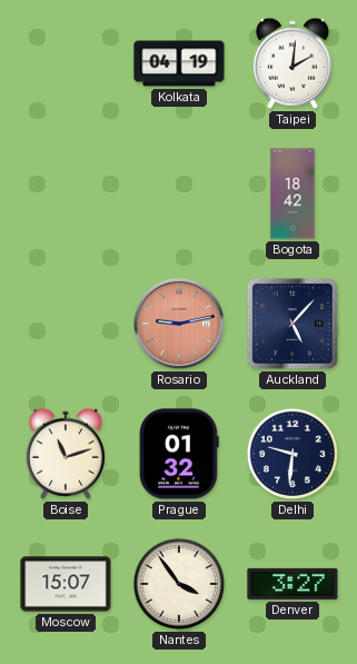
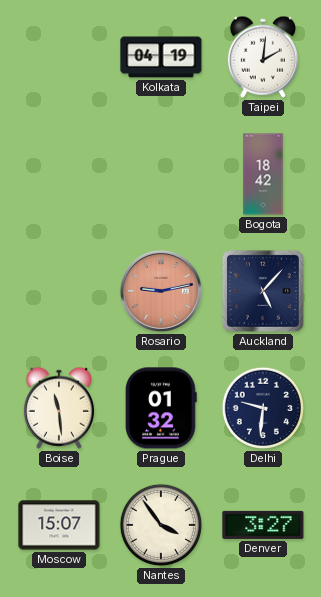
Boise: 11:12 -> 11:29 (59, 408)
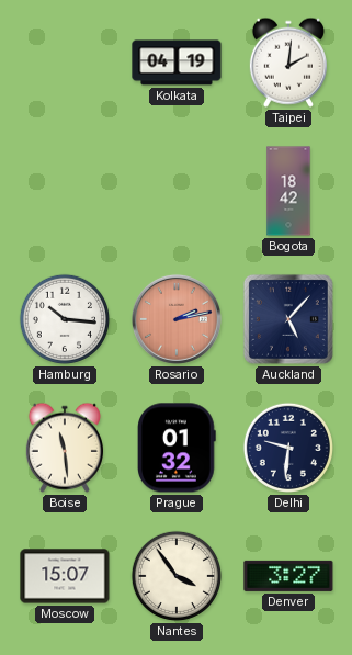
Hamburg: none -> 10:16 (65, 319)
Rosario: 9:13 -> 2:13 (177, 319)
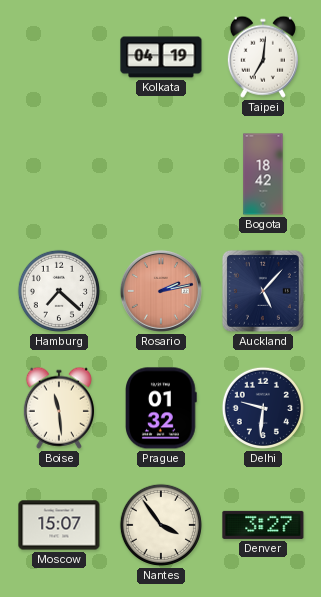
Taipei: 2:01 -> 7:01 (263, 57)
Hamburg: 10:16 -> 7:22 (59, 291)
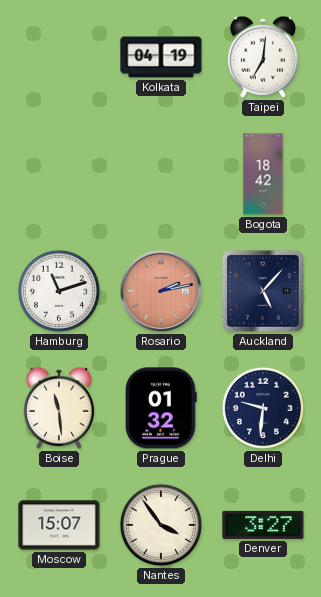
Hamburg: 7:22 -> 11:12 (59, 291)
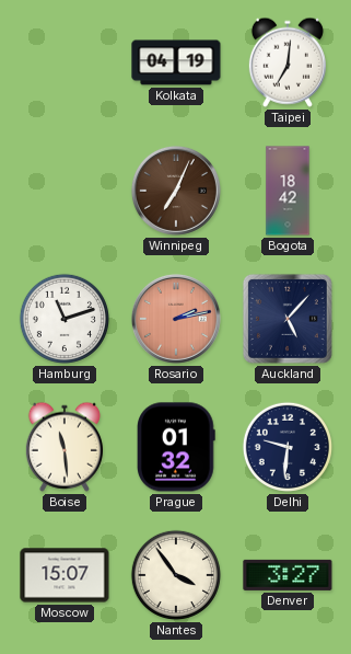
Winnipeg: none -> 7:04 (176, 191)
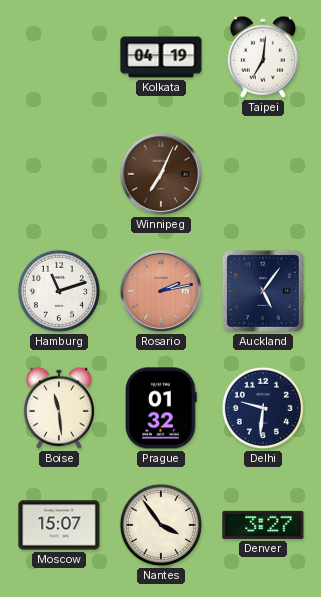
Bogota: 18:42 -> none (288, 191)
Auckland: 5:07 -> 5:06 (263, 291)
